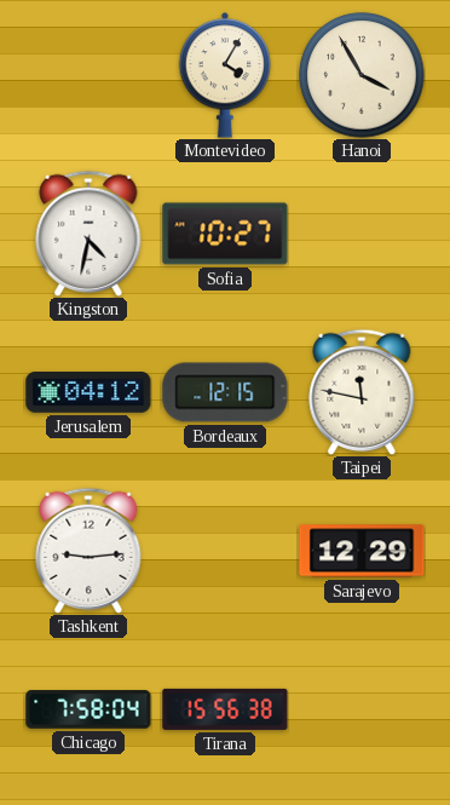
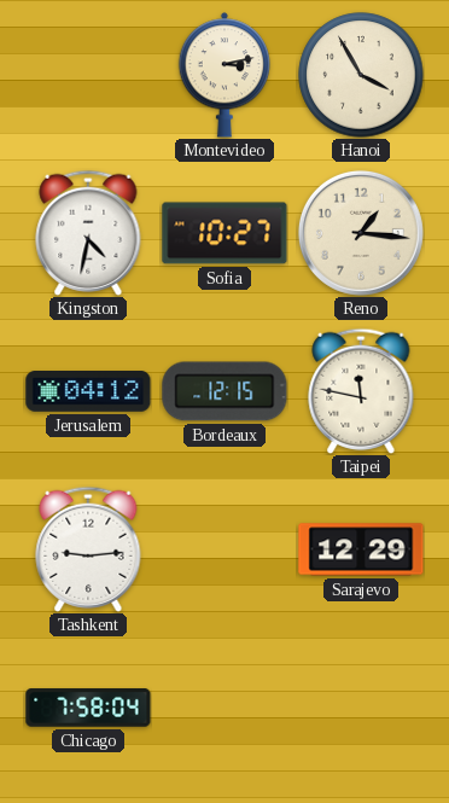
Montevideo: 4:05 -> 3:13 (224, 75)
Reno: none -> 1:16 (361, 233)
Tirana: 15:56 -> none (225, 709)
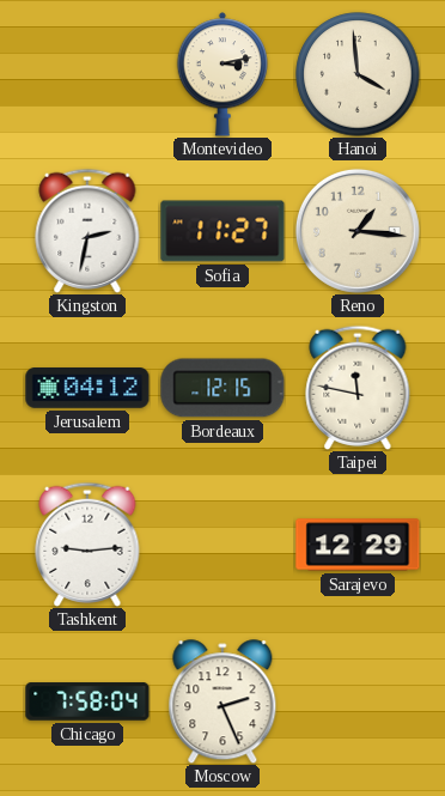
Hanoi: 3:55 -> 3:59 (358, 74)
Kingston: 4:32 -> 2:32 (87, 231)
Sofia: 10:27 -> 11:27 (222, 231)
Moscow: none -> 2:26 (222, 701)
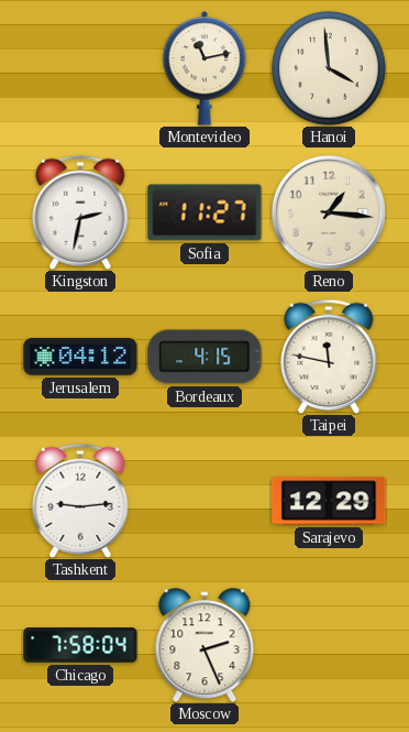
Montevideo: 3:13 -> 11:13 (204, 68)
Bordeaux: 12:15 -> 4:15 (204, 357)
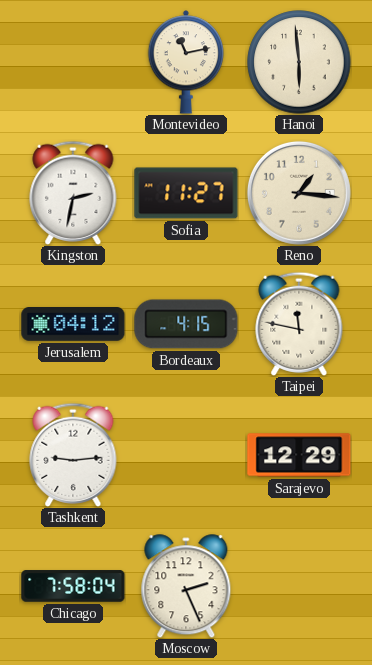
Hanoi: 3:59 -> 5:59 (299, 62)
